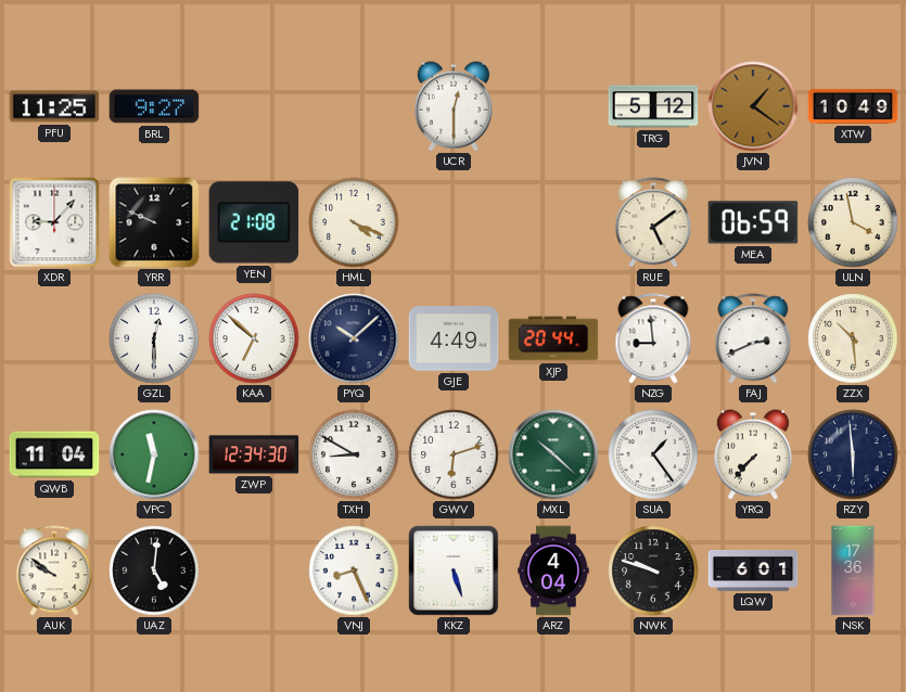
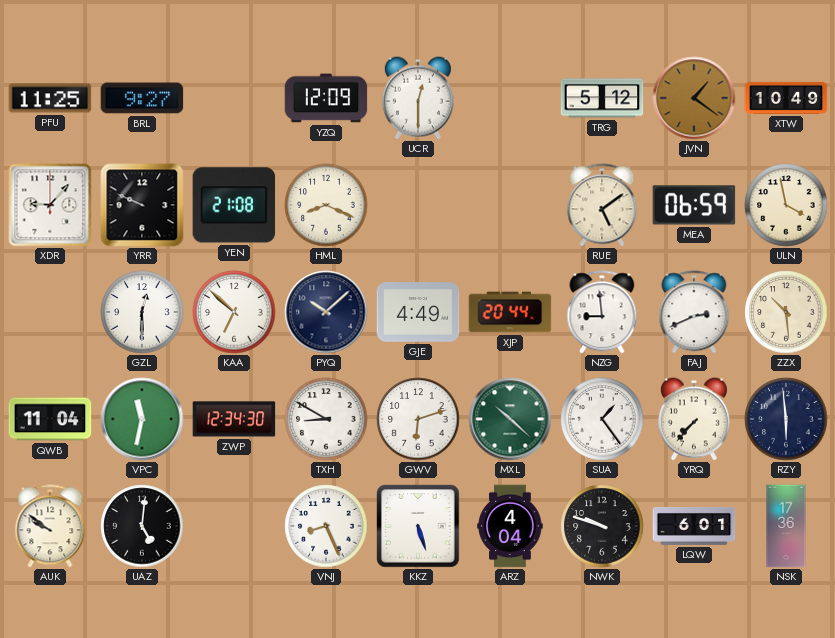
YZQ: none -> 12:09 (326, 98)
HML: 4:19 -> 8:19 (326, 205)
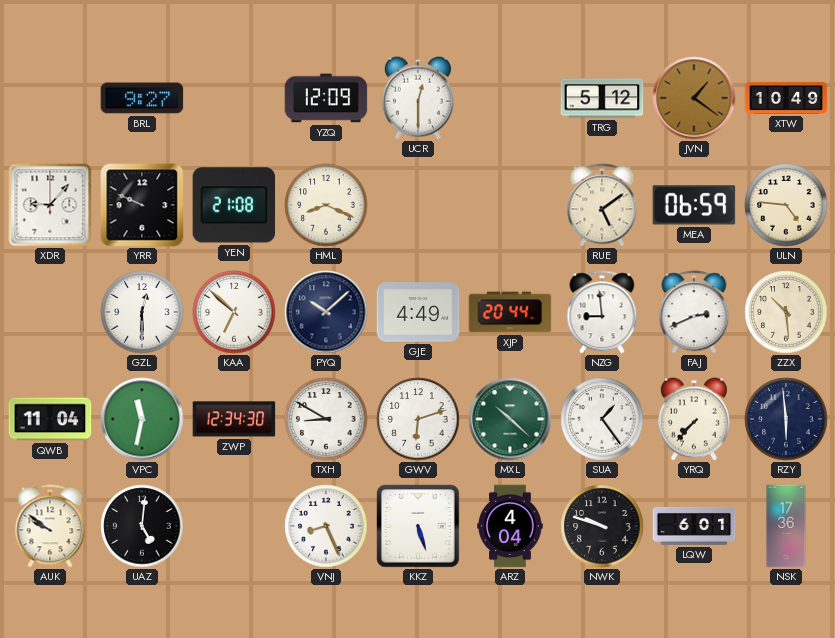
PFU: 11:25 -> none (50, 98)
ULN: 3:58 -> 4:46 (786, 205)
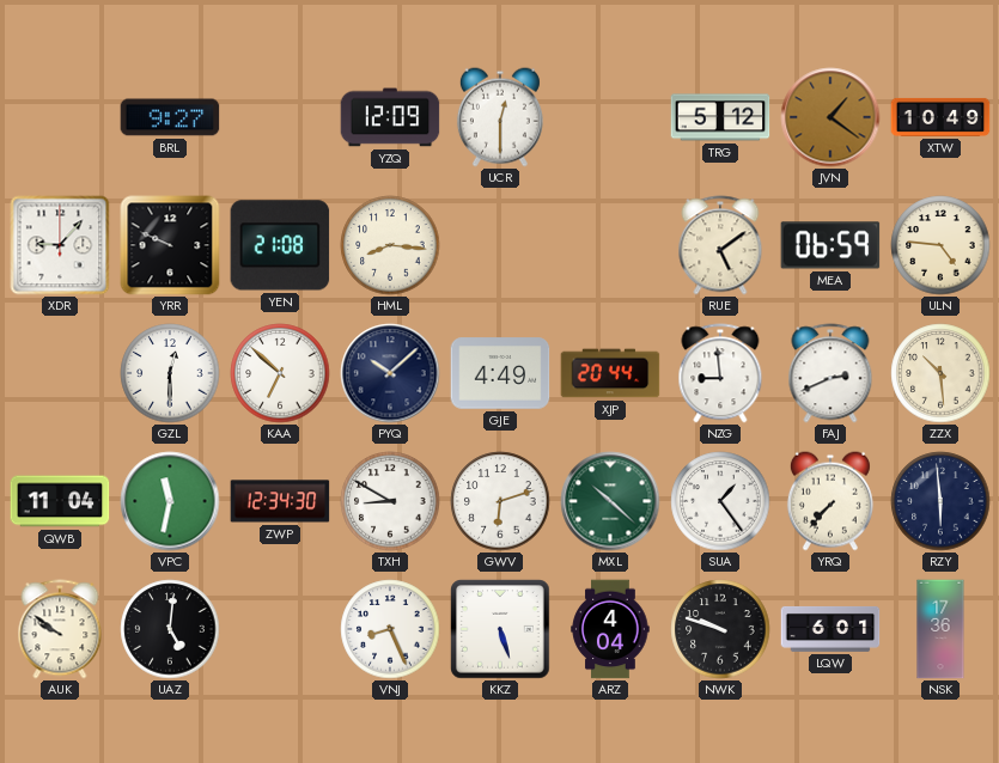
HML: 8:19 -> 8:16 (390, 245)
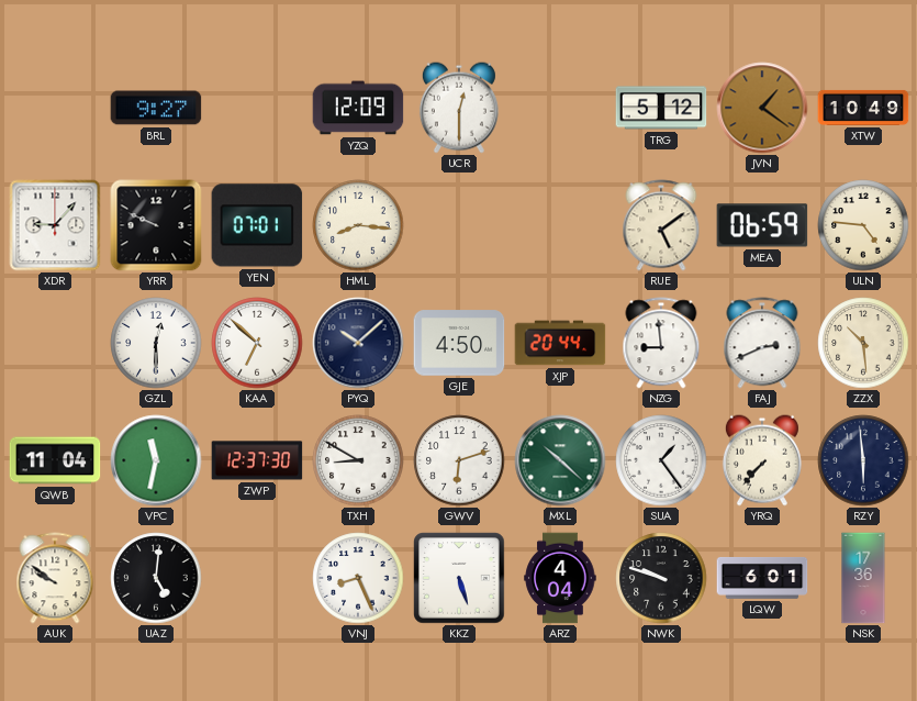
YEN: 21:08 -> 07:01 (257, 225)
GJE: 4:49 -> 4:50 (459, 343)
ZWP: 12:34 -> 12:37 (257, 460)
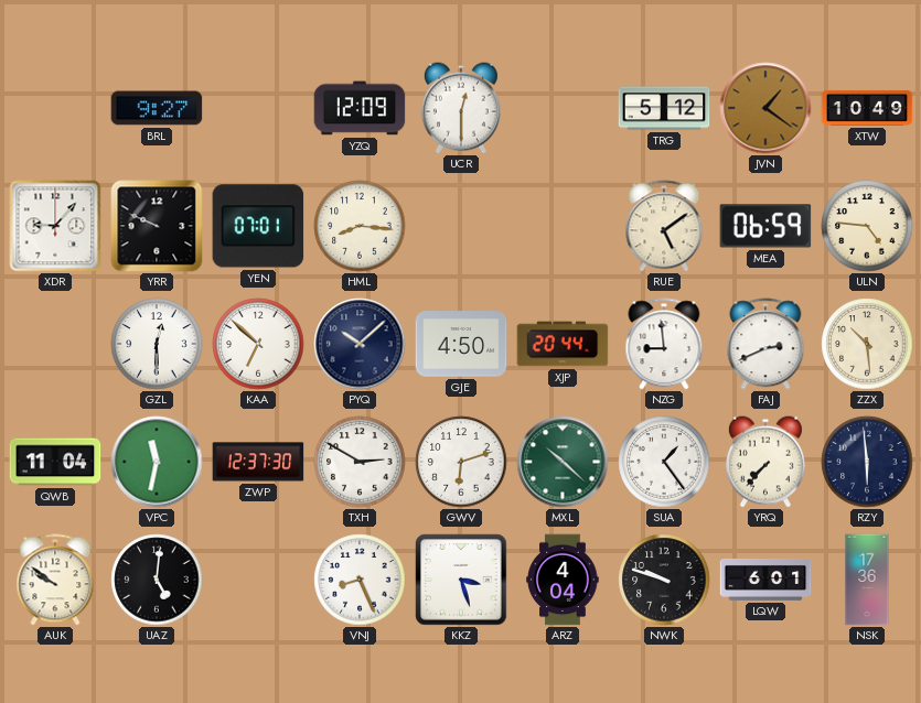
TXH: 8:50 -> 2:50 (360, 462)
KKZ: 5:27 -> 3:27 (461, 580)
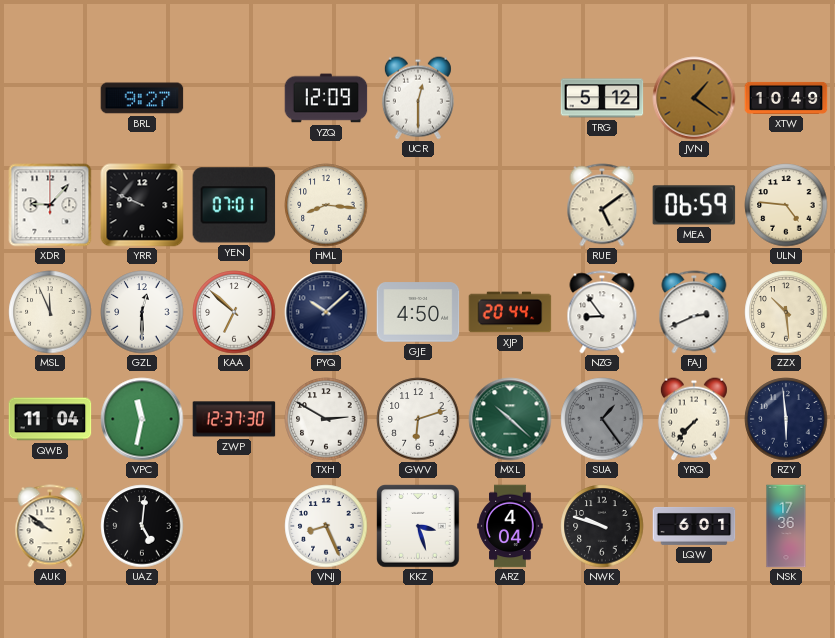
MSL: none -> 11:56 (50, 312)
NZG: 8:59 -> 8:54 (602, 312)
SUA dial: white -> grey (602, 419)
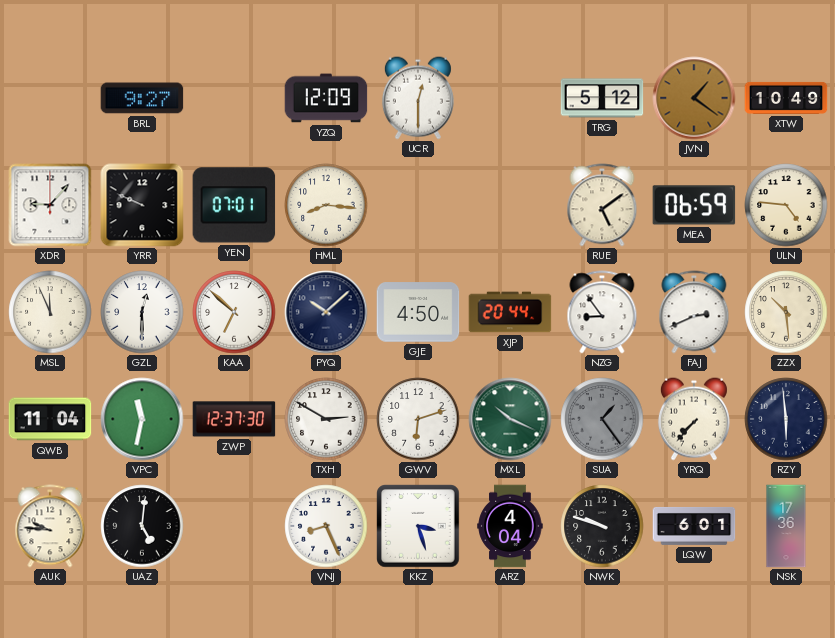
MXL: 10:22 -> 10:19 (510, 419)
AUK: 9:51 -> 9:46 (50, 526)
